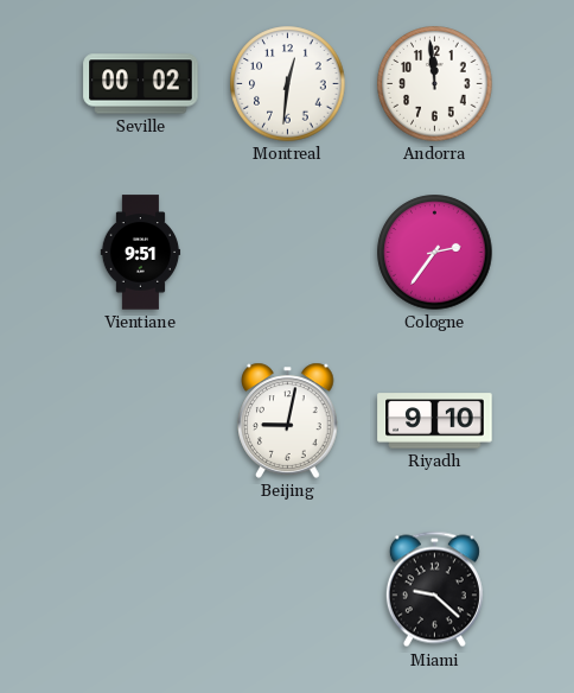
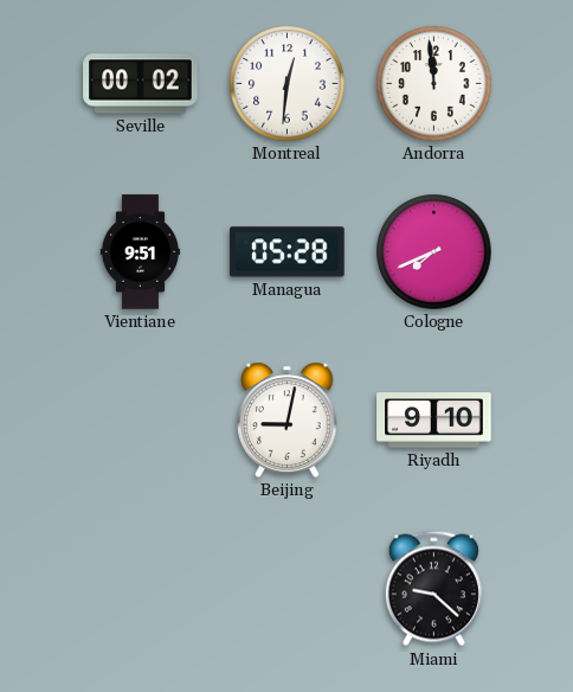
Managua: none -> 05:28 (288, 252)
Cologne: 2:36 -> 7:41 (434, 252)
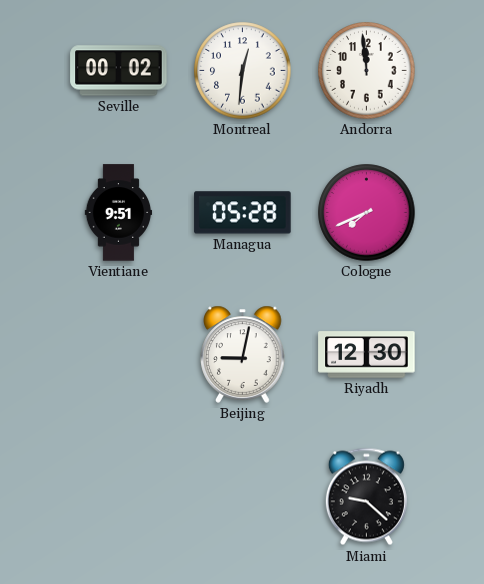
Riyadh: 9:10 -> 12:30 (367, 355)
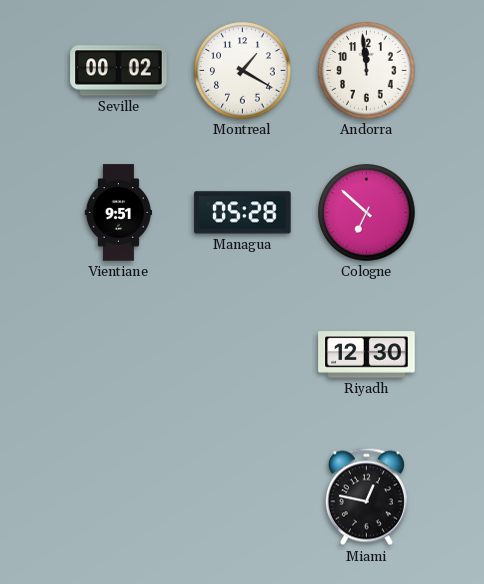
Montreal: 12:31 -> 1:20 (243, 71)
Cologne: 7:41 -> 6:52 (367, 213)
Beijing: 9:02 -> none (243, 354)
Miami: 9:22 -> 12:47 (366, 497)
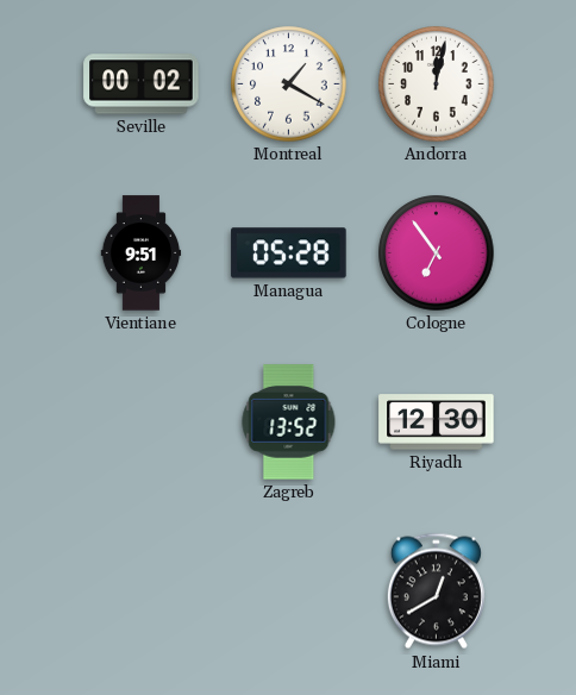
Andorra: 11:59 -> 12:02 (437, 84)
Cologne: 6:52 -> 6:54 (437, 253)
Zagreb: none -> 13:52 (289, 422)
Miami: 12:47 -> 12:40 (436, 591)
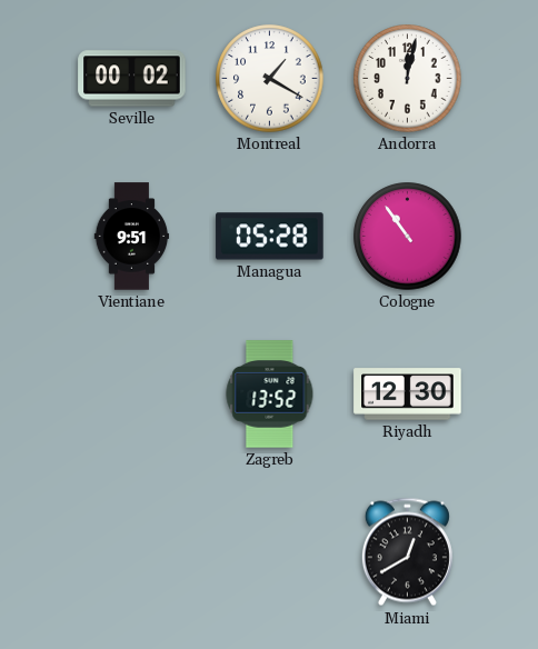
Cologne: 6:54 -> 10:54 (408, 237)
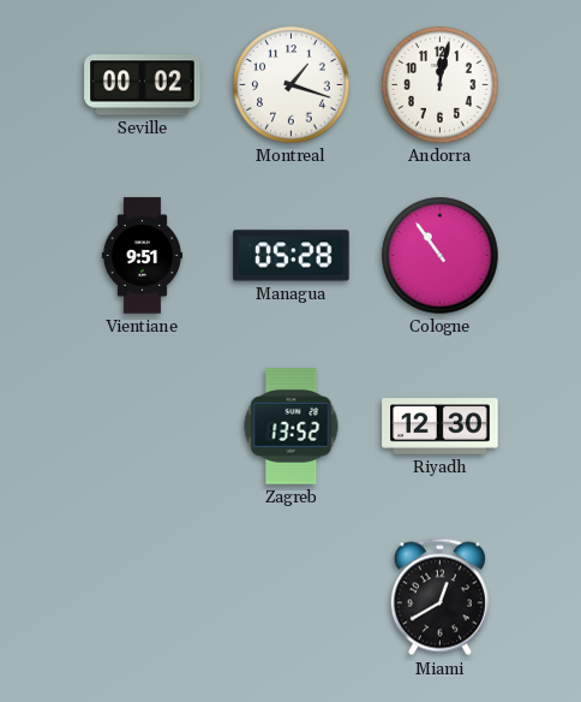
Montreal: 1:20 -> 1:18 (292, 85)
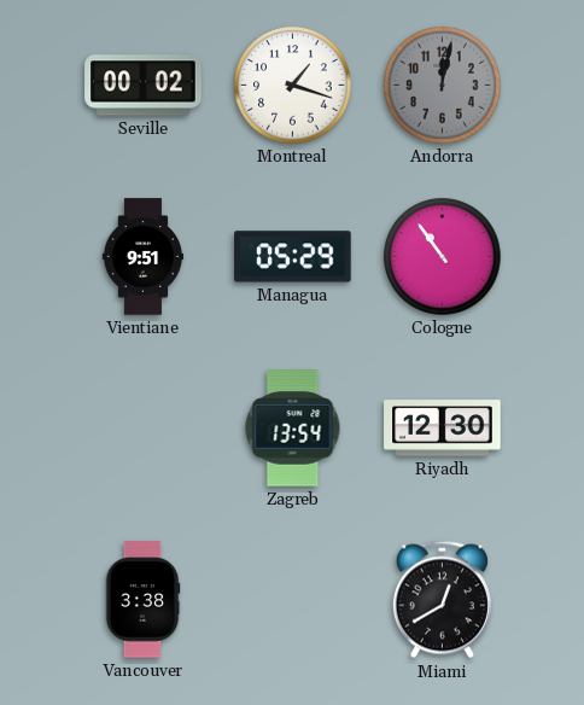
Andorra dial: white -> grey (443, 86)
Managua: 05:28 -> 05:29 (293, 257)
Zagreb: 13:52 -> 13:54 (293, 429)
Vancouver: none -> 3:38 (142, 600)
